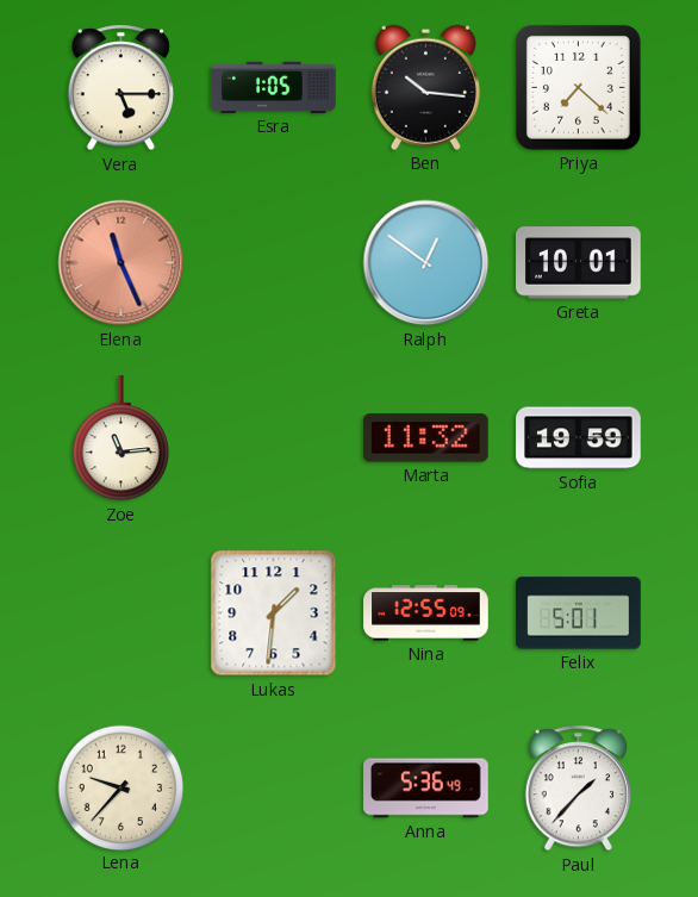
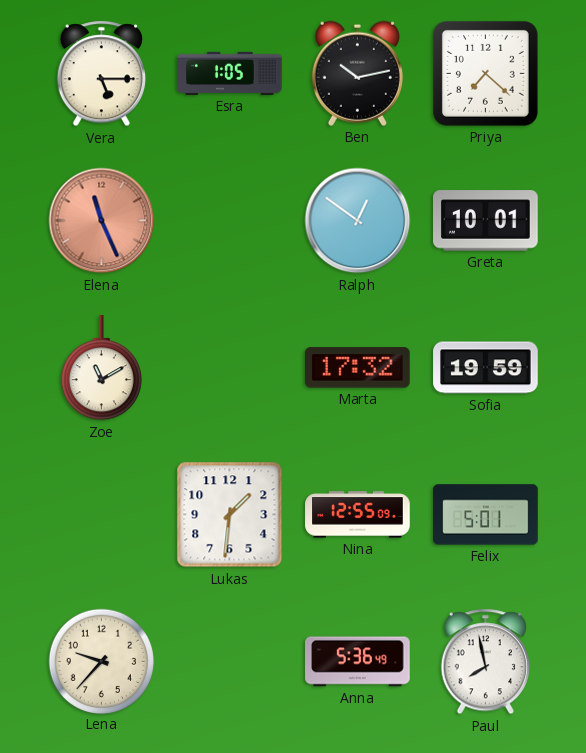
Ben: 10:16 -> 10:13 (357, 73)
Zoe: 11:14 -> 11:10 (101, 368)
Marta: 11:32 -> 17:32 (358, 368)
Paul: 1:37 -> 7:58 (485, 662)
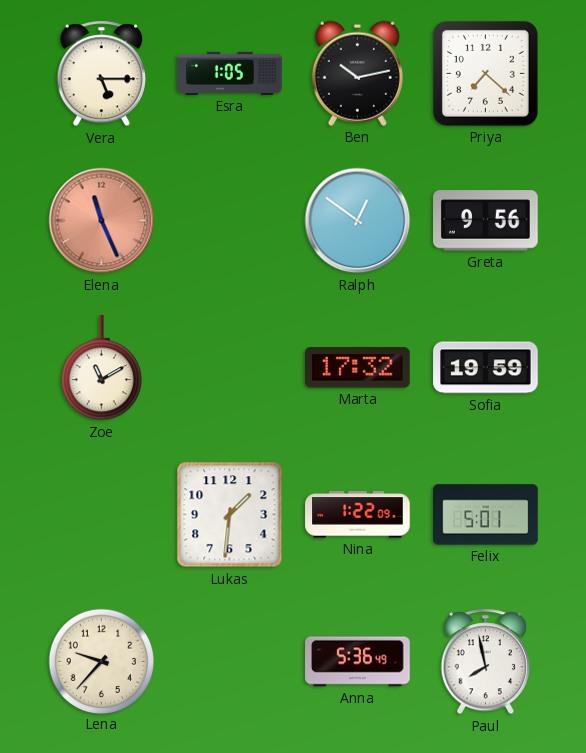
Greta: 10:01 -> 9:56 (486, 221)
Nina: 12:55 -> 1:22 (358, 515)
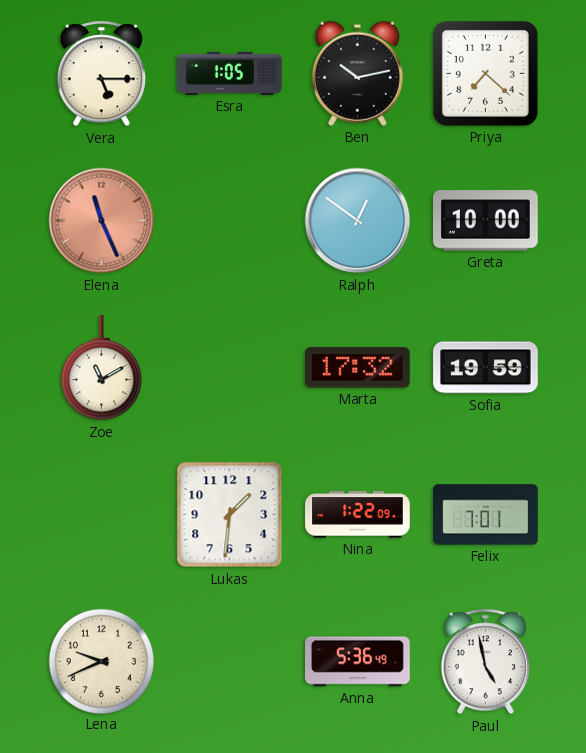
Greta: 9:56 -> 10:00 (486, 221)
Felix: 5:01 -> 7:01 (486, 515)
Lena: 9:37 -> 9:41 (101, 661)
Paul: 7:58 -> 4:58 (485, 662)
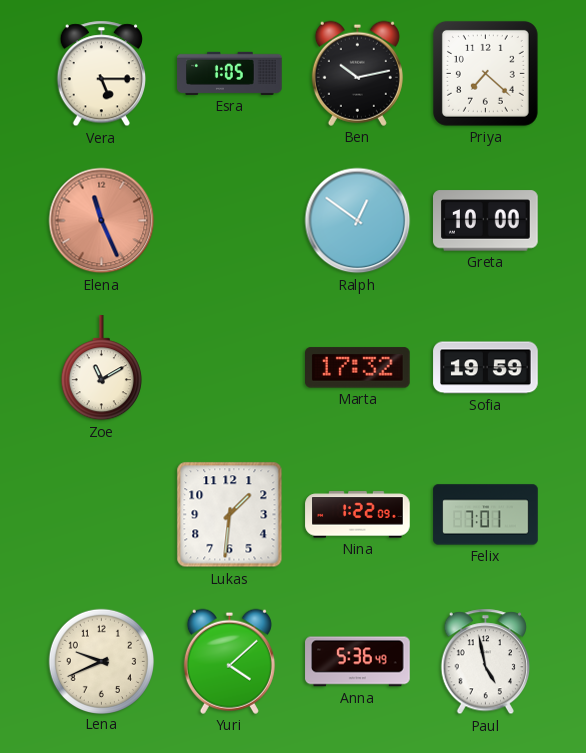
Yuri: none -> 4:08 (229, 661)
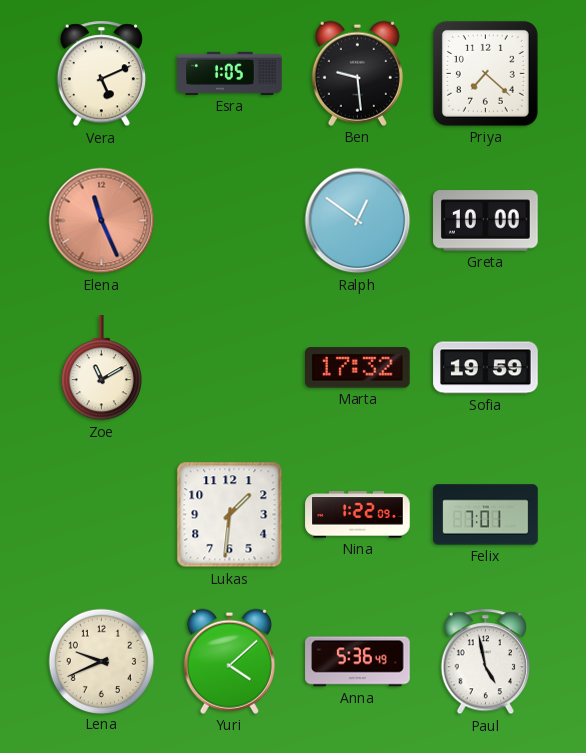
Vera: 5:15 -> 5:11 (101, 74)
Ben: 10:13 -> 9:29 (357, 73)
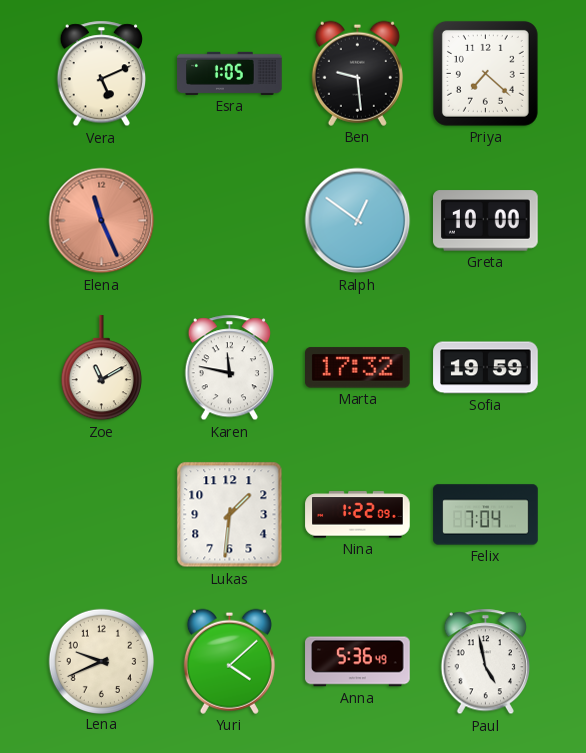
Karen: none -> 11:47 (229, 368)
Felix: 7:01 -> 7:04 (486, 515)
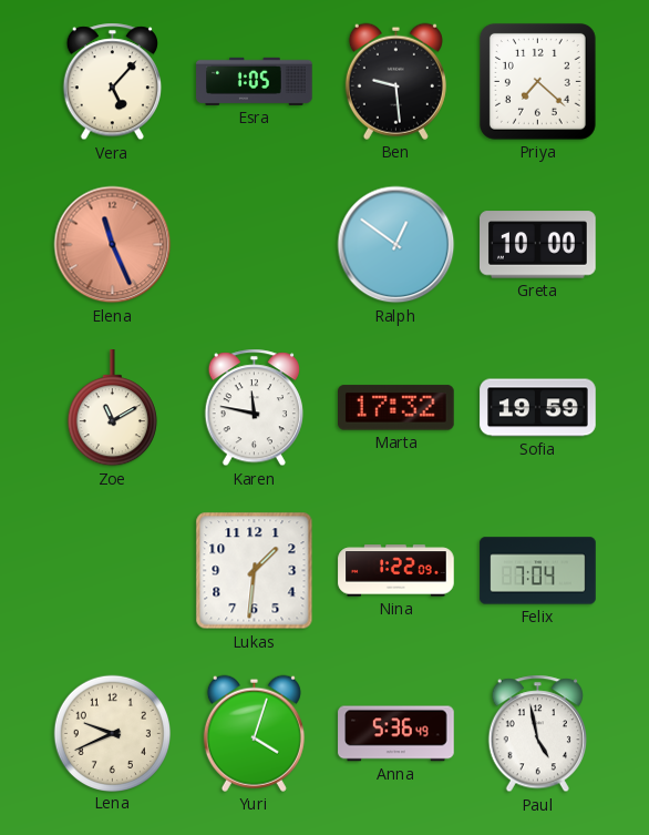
Vera: 5:11 -> 5:07 (112, 82)
Yuri: 4:08 -> 4:03 (254, 733)
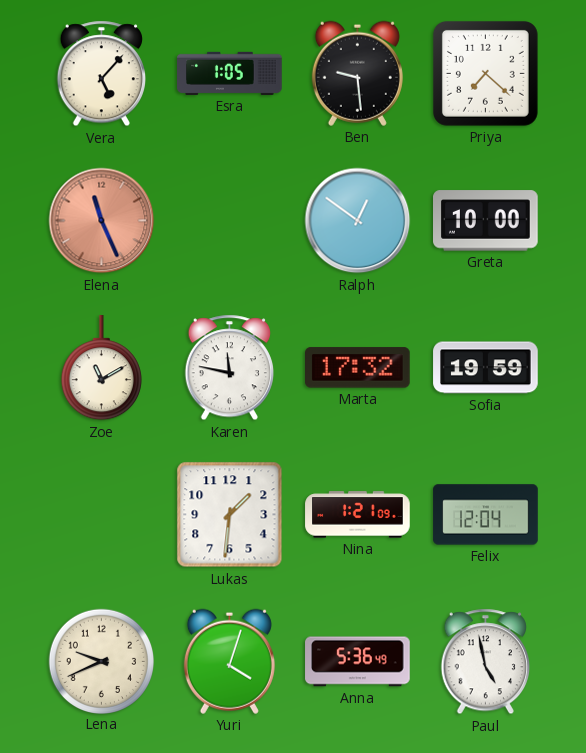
Nina: 1:22 -> 1:21 (358, 515)
Felix: 7:04 -> 12:04 (486, 515)
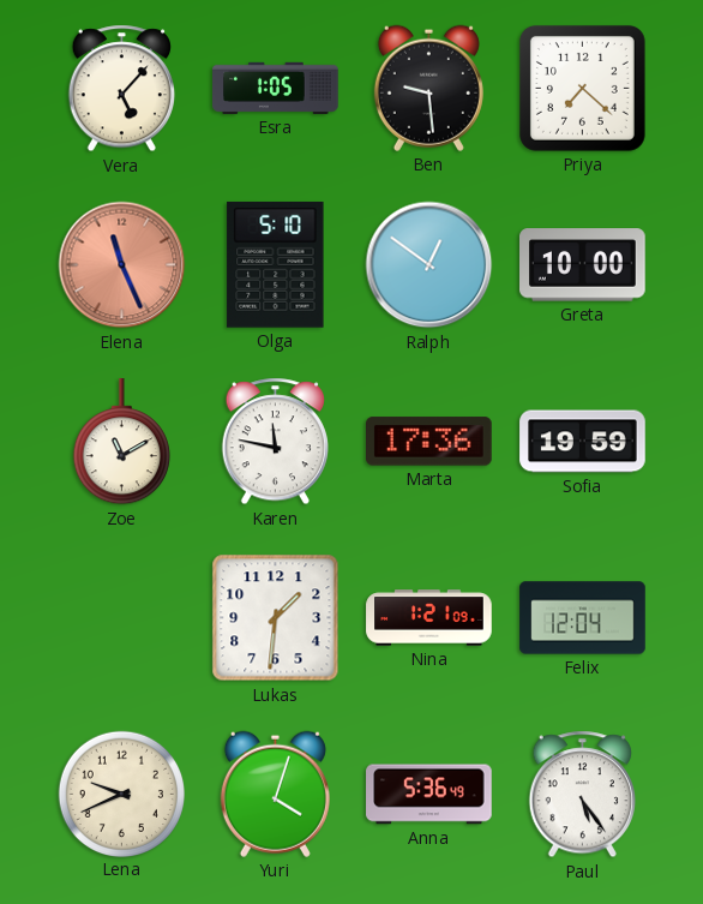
Olga: none -> 5:10 (276, 264)
Marta: 17:32 -> 17:36 (429, 442)
Paul: 4:58 -> 5:24 (582, 795)
